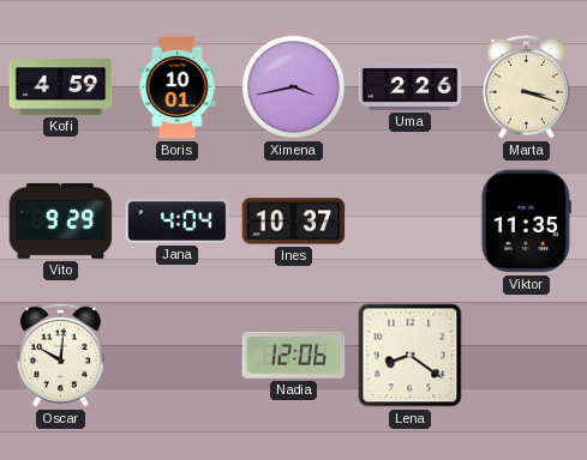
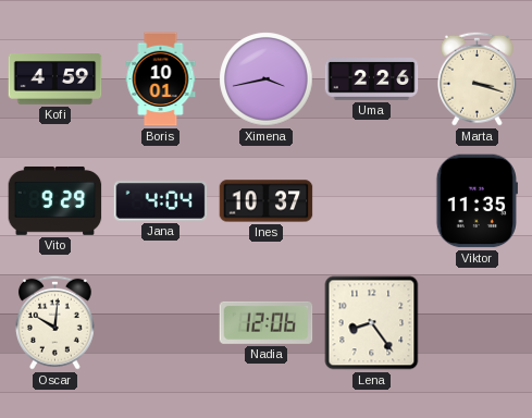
Lena: 8:21 -> 8:24 (372, 323)
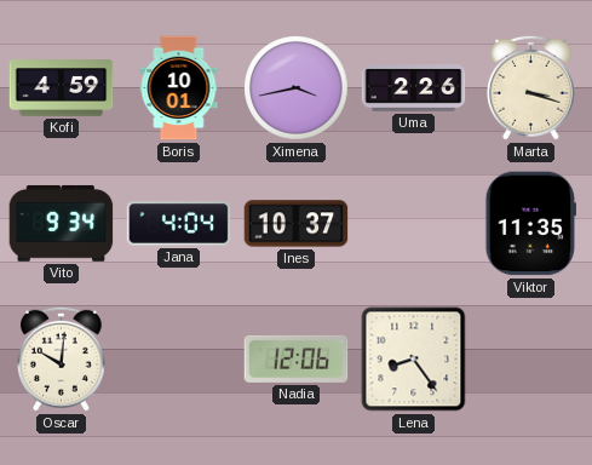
Vito: 9:29 -> 9:34 (62, 223)
